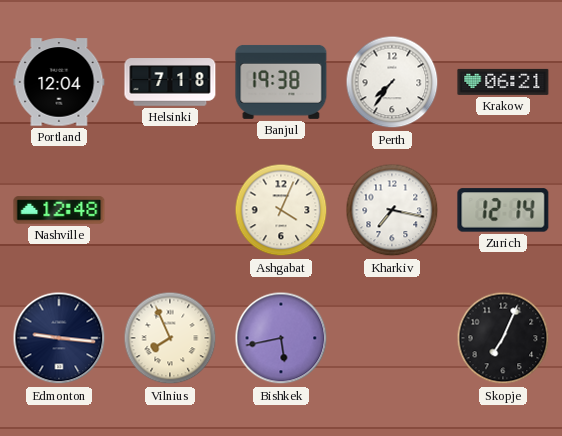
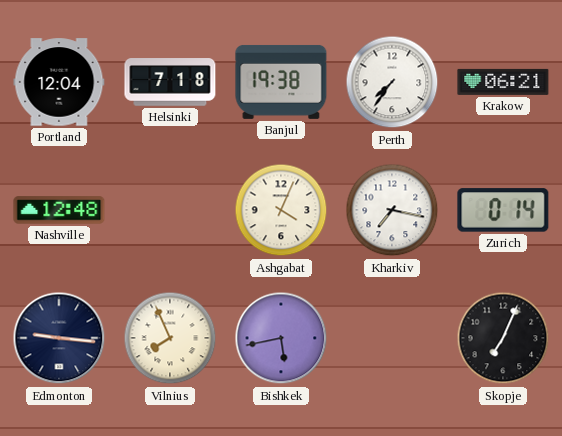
Zurich: 12:14 -> 0:14 (503, 210)
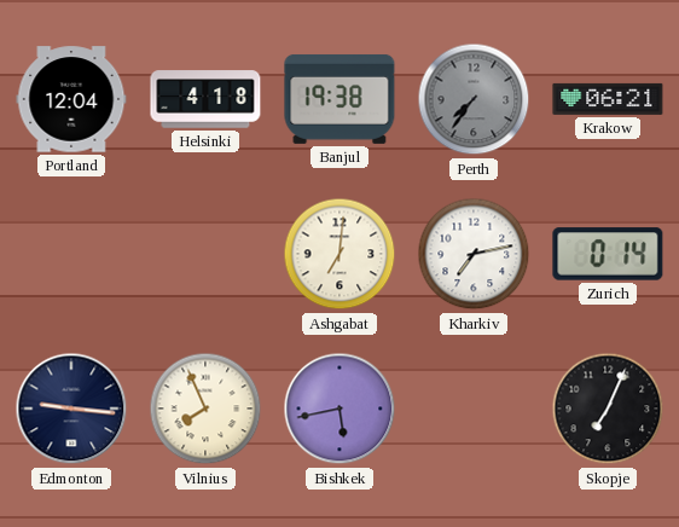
Helsinki: 7:18 -> 4:18 (205, 99)
Perth dial: white -> grey (474, 99)
Nashville: 12:48 -> none (59, 210)
Ashgabat: 4:04 -> 7:01 (339, 254)
Kharkiv: 7:17 -> 7:13 (474, 254)
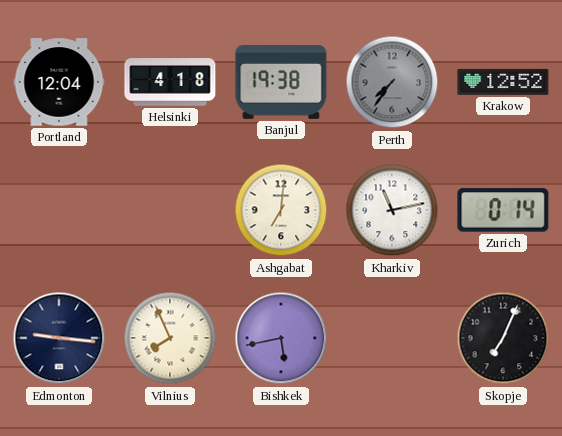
Krakow: 06:21 -> 12:52 (503, 82)
Kharkiv: 7:13 -> 11:13 (392, 210)
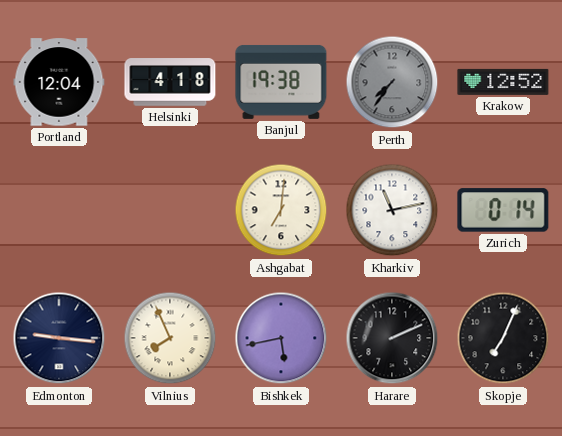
Harare: none -> 2:11 (392, 338)
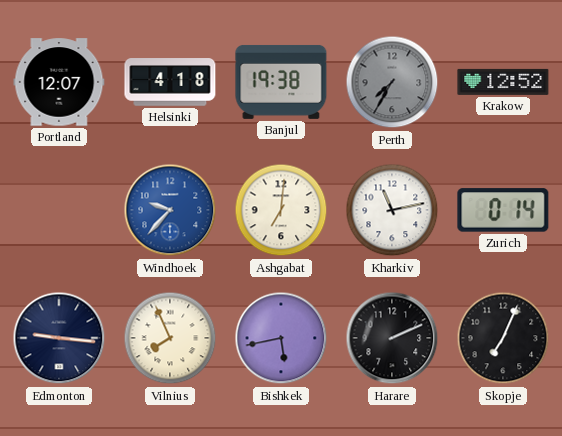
Portland: 12:04 -> 12:07 (59, 82)
Perth: 7:36 -> 7:35 (392, 82)
Windhoek: none -> 9:37 (170, 210)
